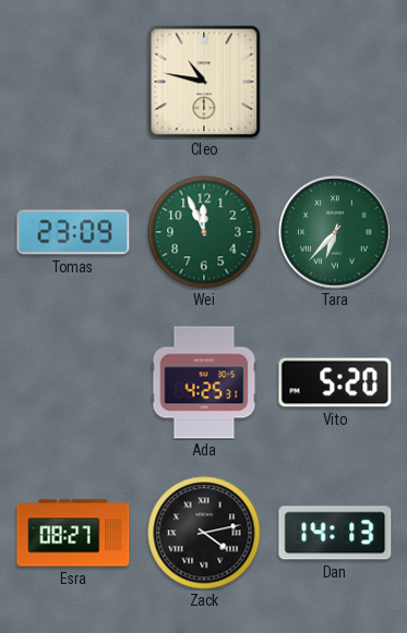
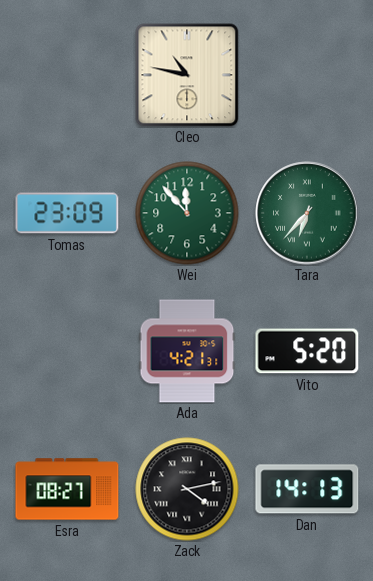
Wei: 11:56 -> 11:53 (187, 213)
Ada: 4:25 -> 4:21 (187, 351)
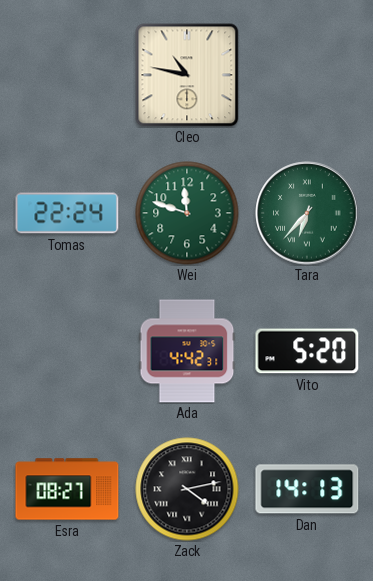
Tomas: 23:09 -> 22:24 (67, 213)
Wei: 11:53 -> 11:48 (187, 213)
Ada: 4:21 -> 4:42 (187, 351)
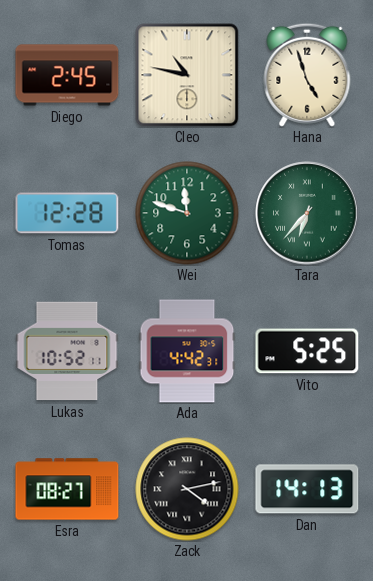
Diego: none -> 2:45 (67, 75)
Hana: none -> 4:57 (307, 75)
Tomas: 22:24 -> 12:28 (67, 213)
Lukas: none -> 10:52 (67, 351)
Vito: 5:20 -> 5:25 (307, 351)
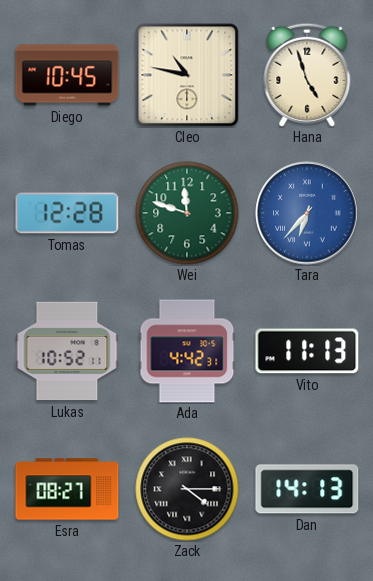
Diego: 2:45 -> 10:45 (67, 75)
Tara dial: green -> blue (307, 213)
Vito: 5:25 -> 11:13 (307, 351)
Zack: 4:13 -> 4:15 (187, 489)
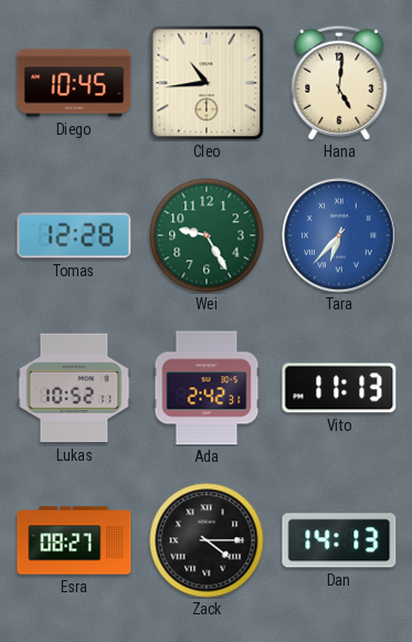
Cleo: 10:47 -> 10:44 (207, 83)
Hana: 4:57 -> 5:01 (339, 83)
Wei: 11:48 -> 9:25 (207, 235)
Ada: 4:42 -> 2:42 (207, 388)
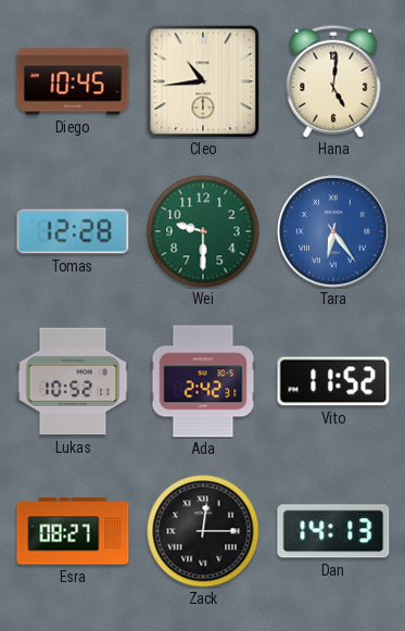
Wei: 9:25 -> 9:30 (203, 231)
Tara: 6:37 -> 6:24 (333, 231)
Vito: 11:13 -> 11:52 (333, 381)
Zack: 4:15 -> 12:15 (203, 531)
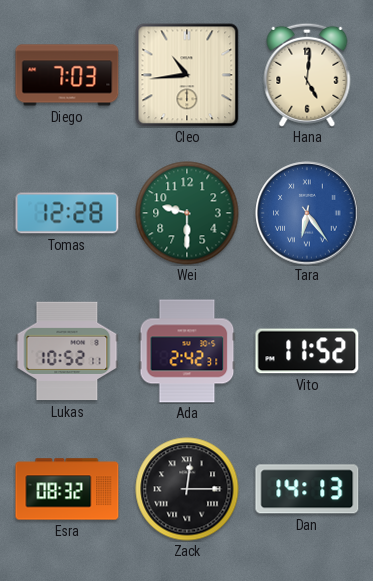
Diego: 10:45 -> 7:03 (67, 75)
Esra: 08:27 -> 08:32 (67, 489)
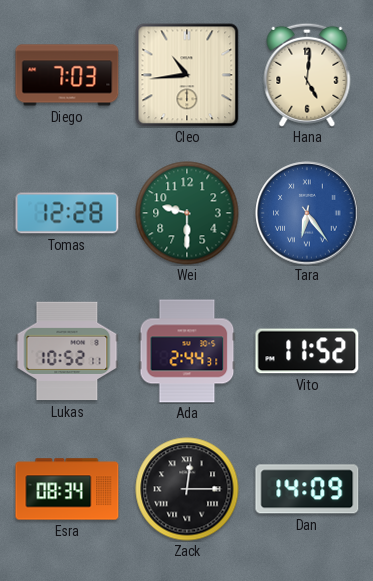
Ada: 2:42 -> 2:44 (187, 351)
Esra: 08:32 -> 08:34 (67, 489)
Dan: 14:13 -> 14:09 (307, 489)
